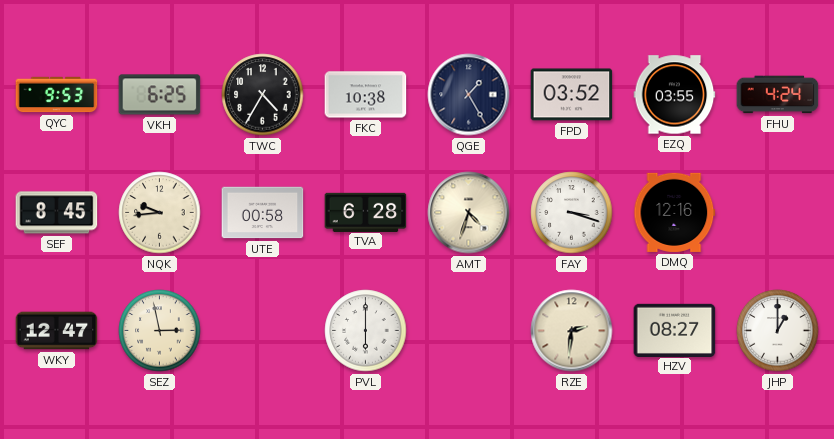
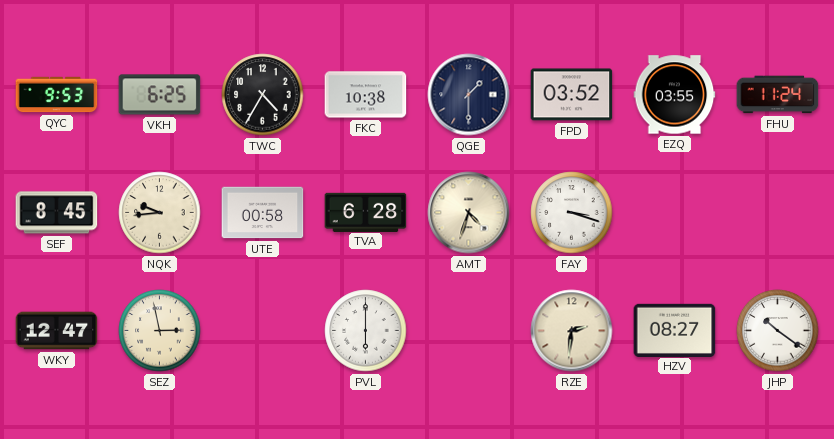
QGE: 1:25 -> 1:30 (469, 95)
FHU: 4:24 -> 11:24 (778, 95)
DMQ: 12:16 -> none (675, 212)
JHP: 1:00 -> 10:21 (778, 331)
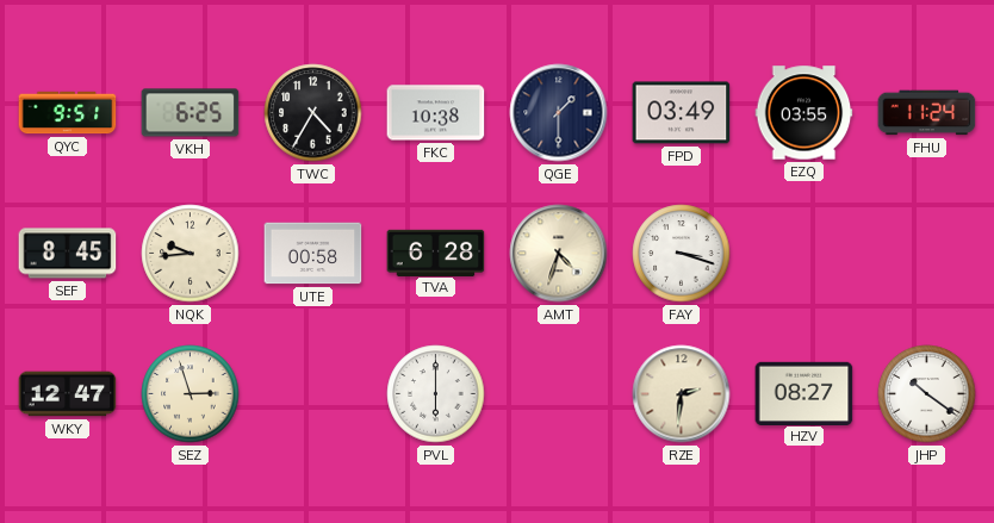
QYC: 9:53 -> 9:51 (68, 113)
FPD: 03:52 -> 03:49 (682, 113)
SEZ: 2:58 -> 2:57 (191, 394)
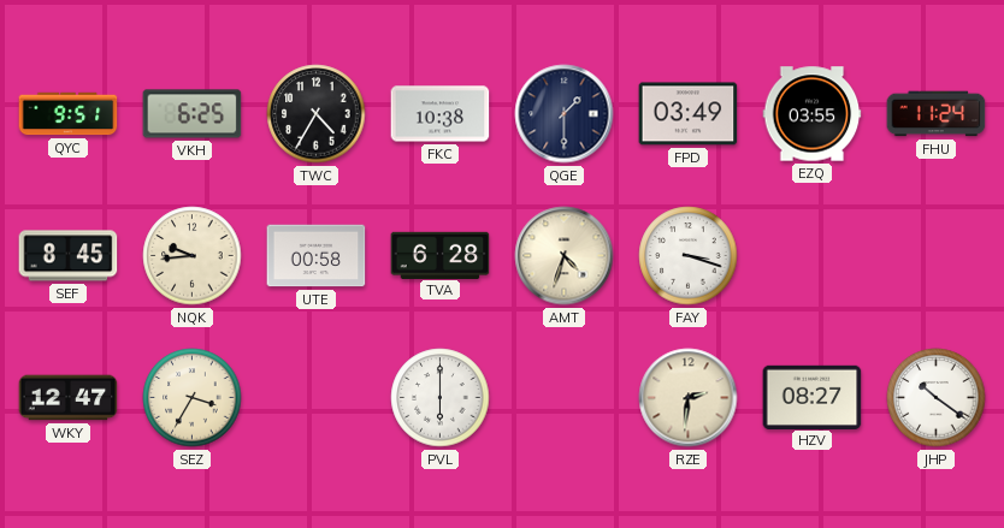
SEZ: 2:57 -> 3:35 (193, 398)
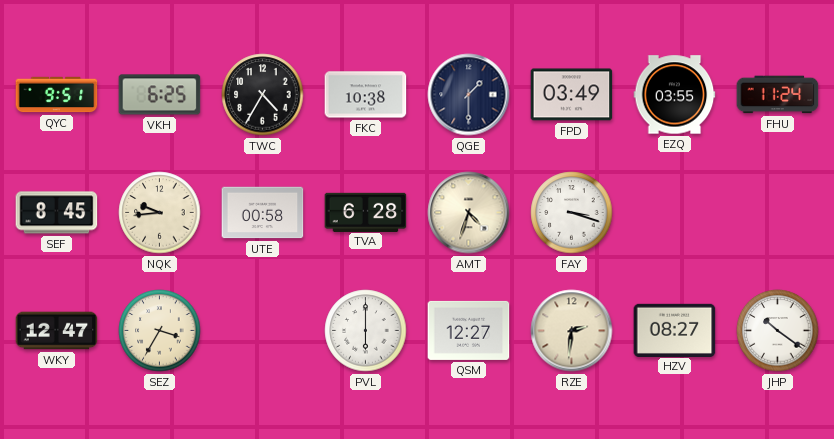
QSM: none -> 12:27 (469, 330)
